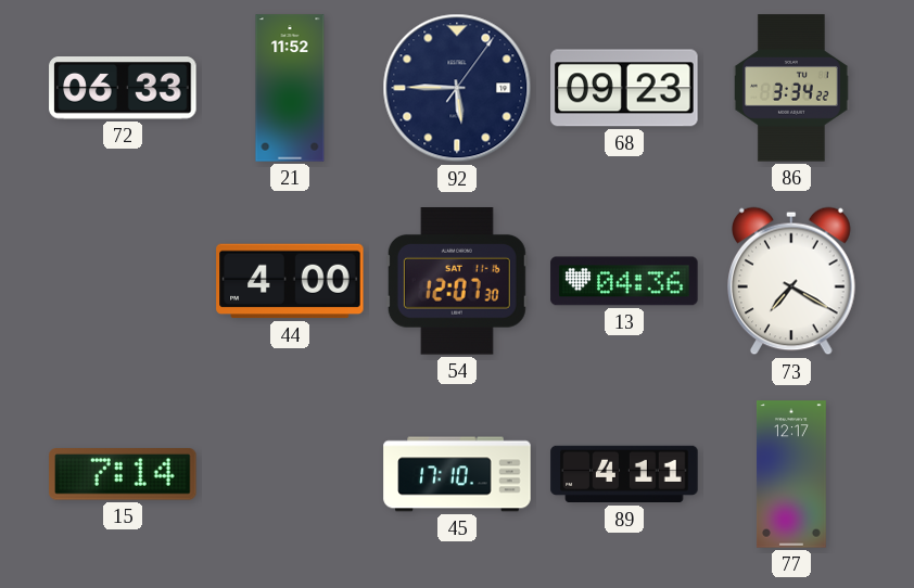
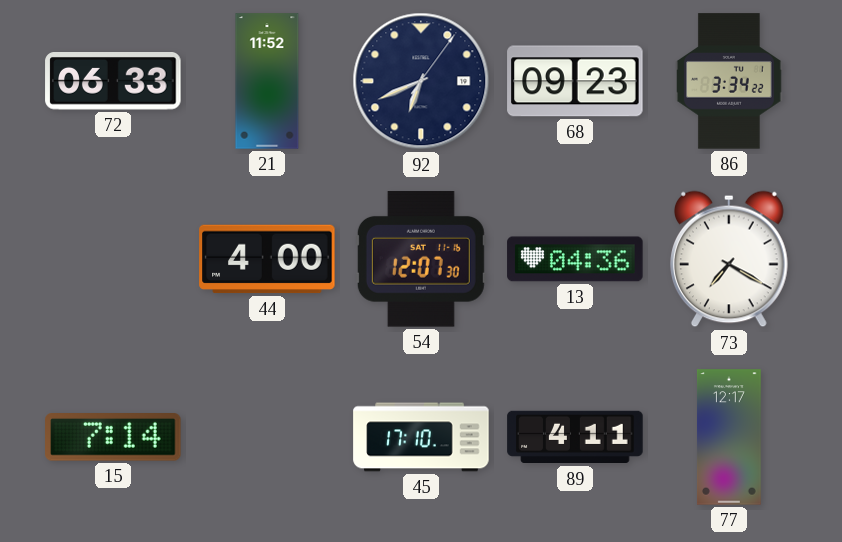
92: 5:45 -> 6:41 (421, 81)
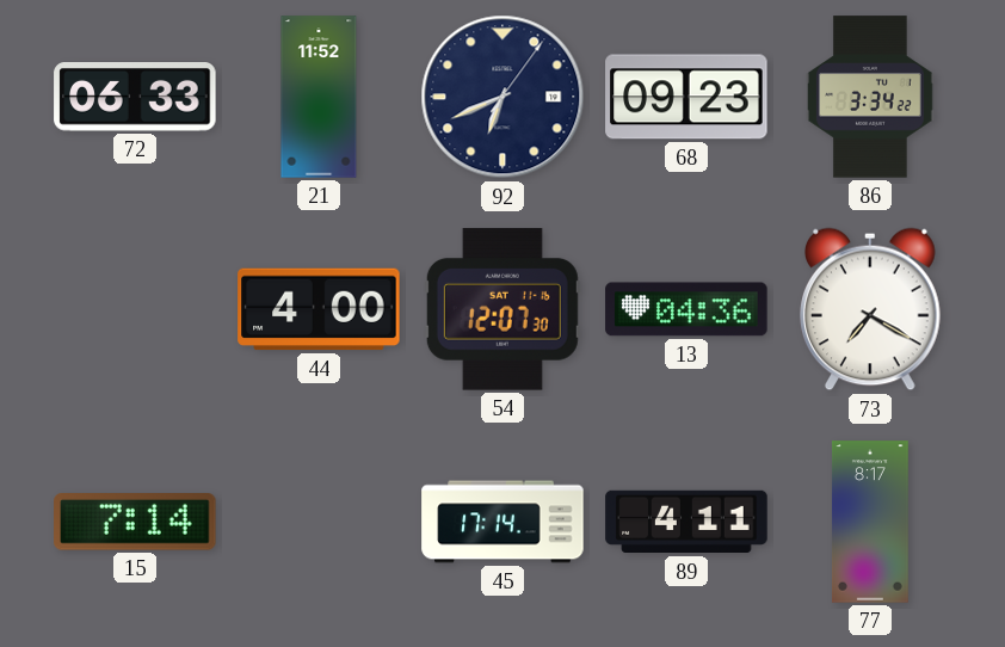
45: 17:10 -> 17:14 (503, 522)
77: 12:17 -> 8:17 (870, 522)
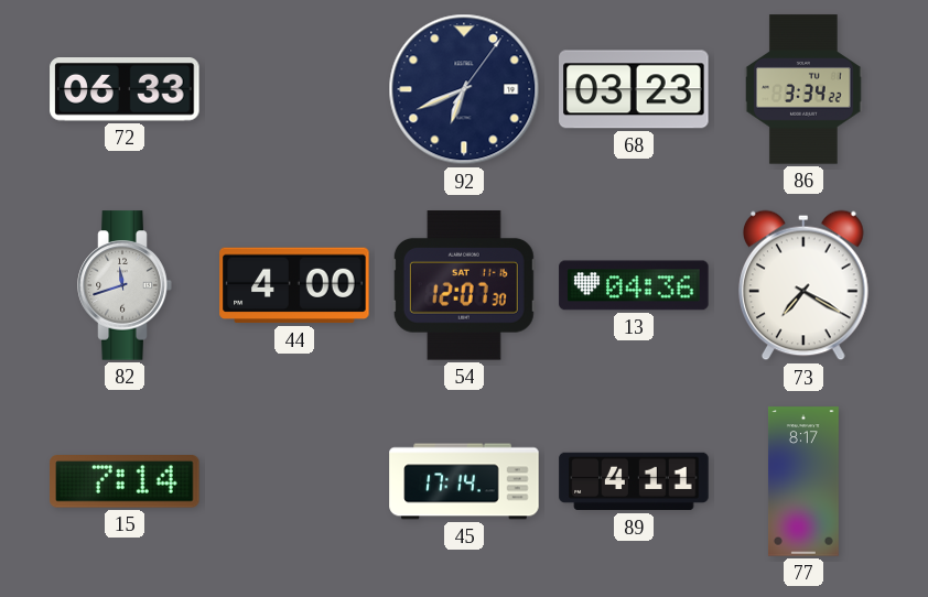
21: 11:52 -> none (319, 97)
68: 09:23 -> 03:23 (634, 89)
82: none -> 11:42 (125, 285)
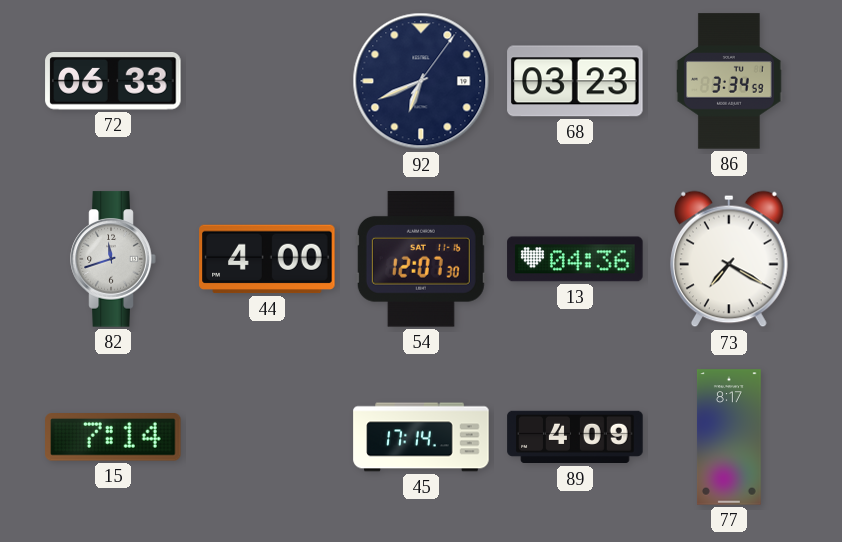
86: 3:34:22 -> 3:34:59 (730, 81)
89: 4:11 -> 4:09 (575, 437)
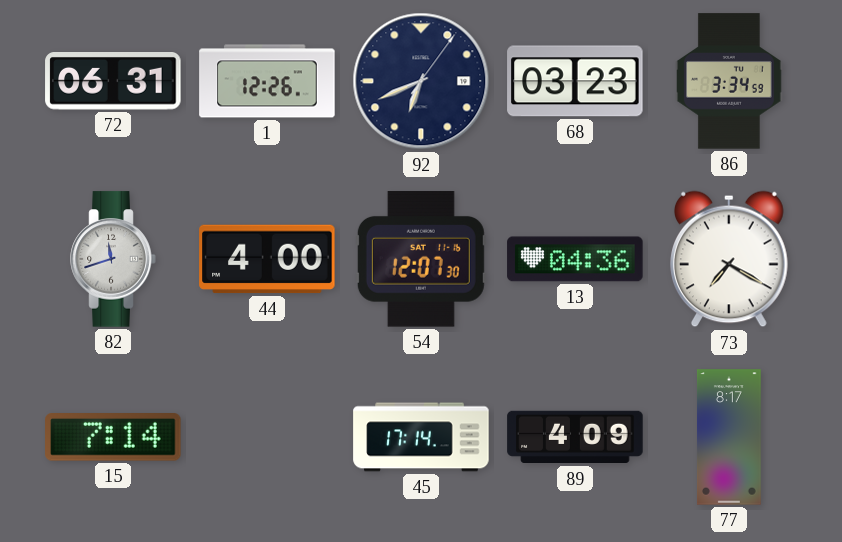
72: 06:33 -> 06:31 (113, 82)
1: none -> 12:26 (267, 81)
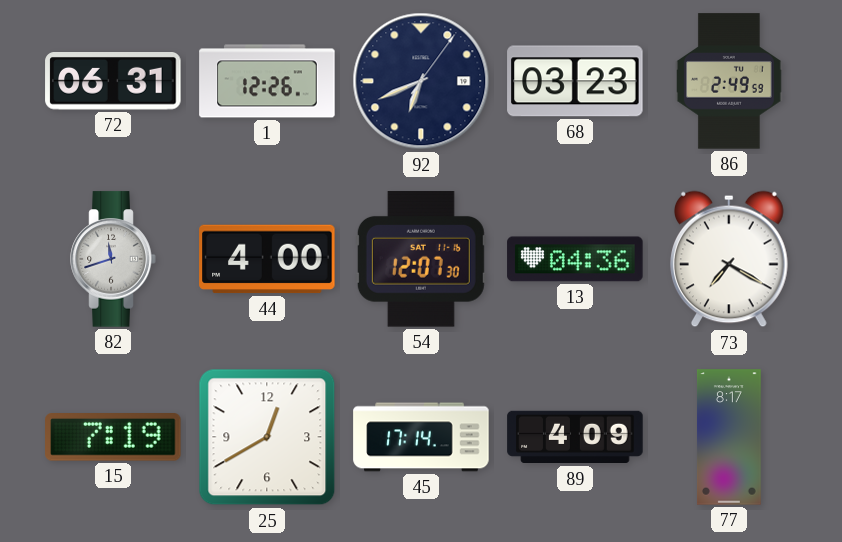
86: 3:34 -> 2:49 (730, 81)
15: 7:14 -> 7:19 (113, 437)
25: none -> 12:40 (267, 437)
